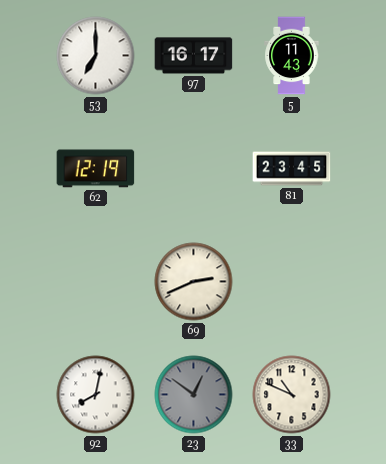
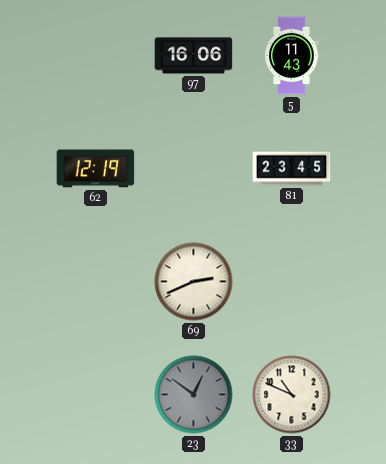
53: 7:00 -> none (96, 56)
97: 16:17 -> 16:06 (194, 56)
92: 8:02 -> none (96, 395)
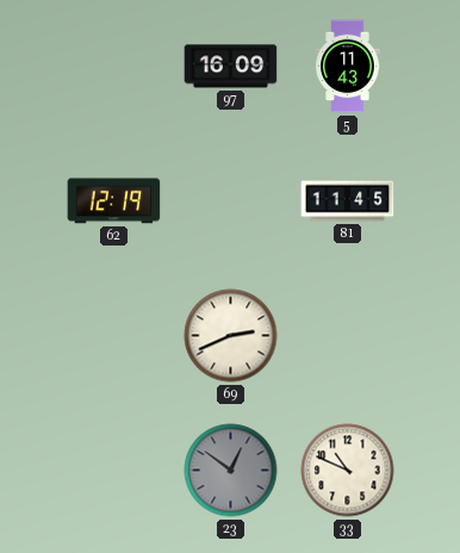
97: 16:06 -> 16:09 (231, 67)
81: 23:45 -> 11:45 (348, 201)
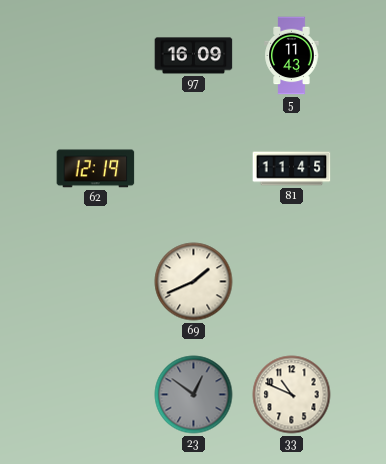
69: 2:41 -> 1:41 (194, 282)
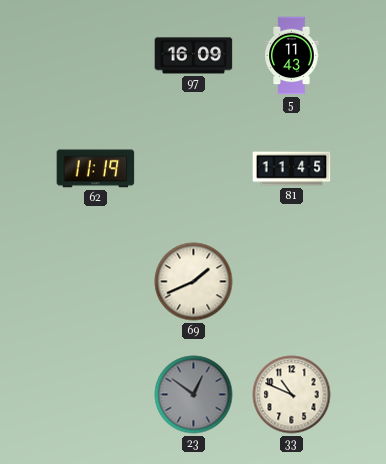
62: 12:19 -> 11:19 (96, 169)
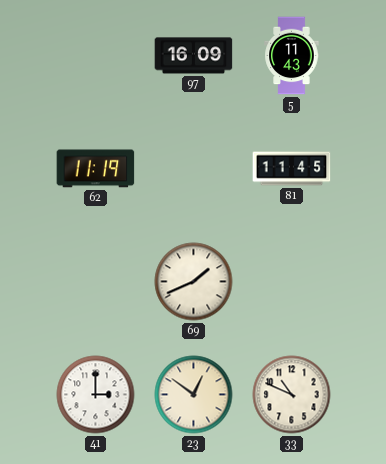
41: none -> 3:00 (96, 395)
23 dial: grey -> cream (194, 395)
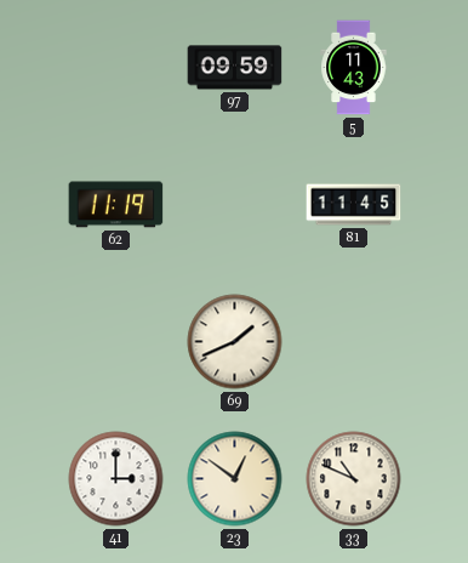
97: 16:09 -> 09:59 (235, 68)
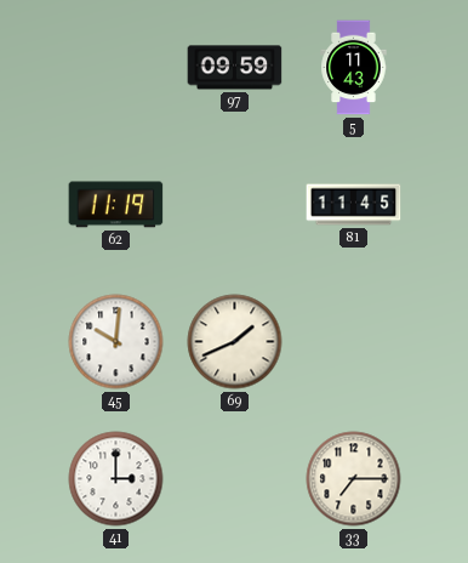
45: none -> 10:01 (116, 342)
23: 12:51 -> none (235, 479)
33: 10:49 -> 7:15 (354, 479)
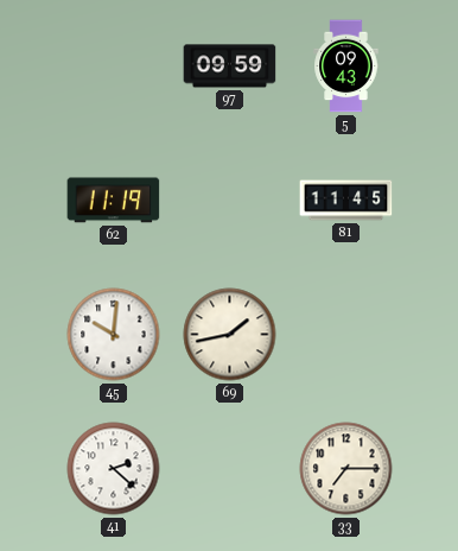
5: 11:43 -> 09:43 (346, 66)
69: 1:41 -> 1:43 (230, 335)
41: 3:00 -> 2:22 (114, 469)
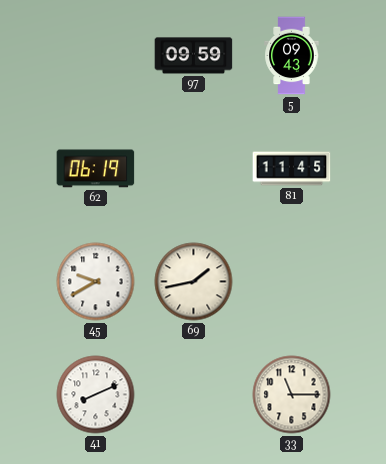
62: 11:19 -> 06:19 (96, 169)
45: 10:01 -> 9:40 (96, 282)
41: 2:22 -> 8:11 (96, 395)
33: 7:15 -> 11:15 (292, 395)
